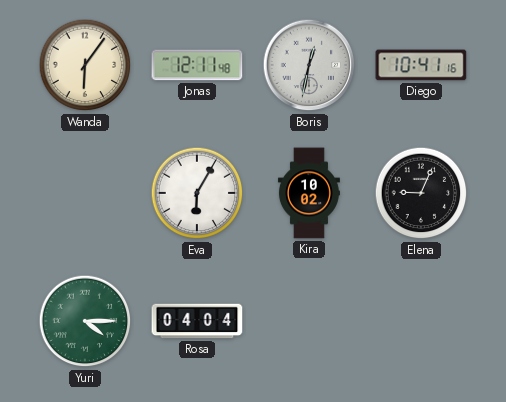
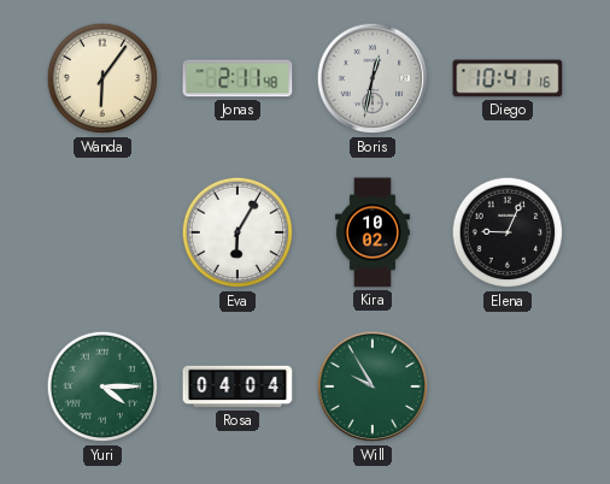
Jonas: 12:11 -> 2:11 (237, 78)
Will: none -> 9:55 (373, 386)
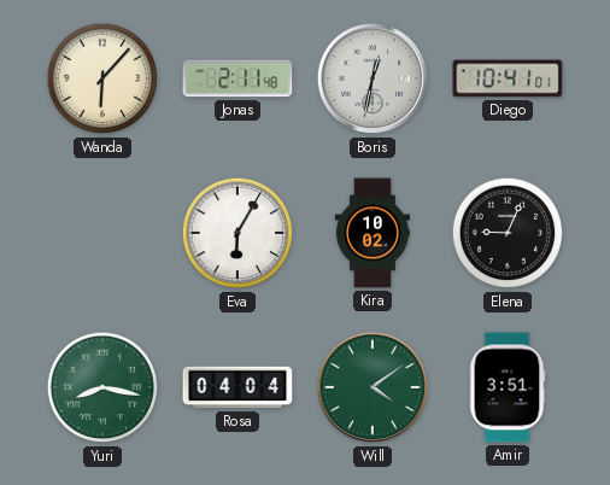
Wanda: 6:06 -> 6:07 (102, 78)
Diego: 10:41:16 -> 10:41:01 (508, 78)
Yuri: 4:15 -> 8:17 (102, 387)
Will: 9:55 -> 4:09 (373, 387)
Amir: none -> 3:51 (508, 387)
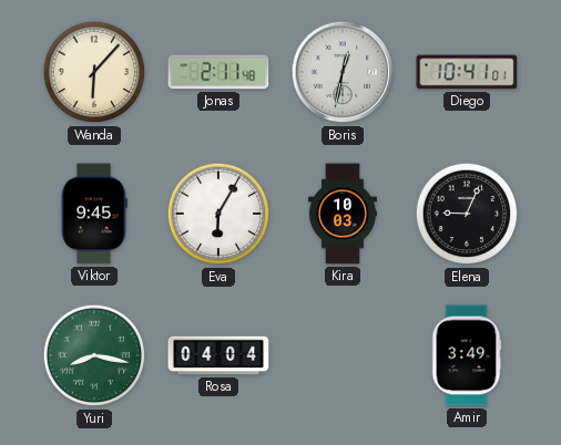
Viktor: none -> 9:45 (94, 214)
Kira: 10:02 -> 10:03 (343, 214)
Will: 4:09 -> none (373, 387)
Amir: 3:51 -> 3:49 (467, 355)
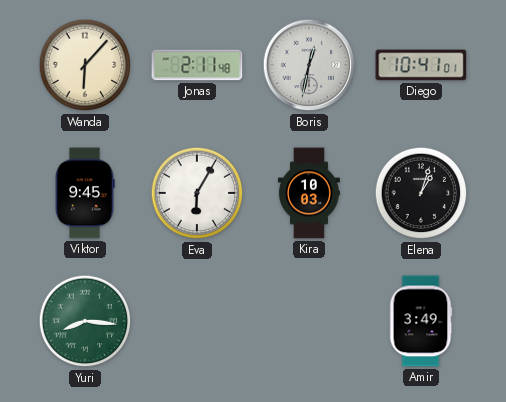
Elena: 9:04 -> 1:03 (421, 193)
Yuri: 8:17 -> 8:16 (85, 321)
Rosa: 04:04 -> none (218, 355)
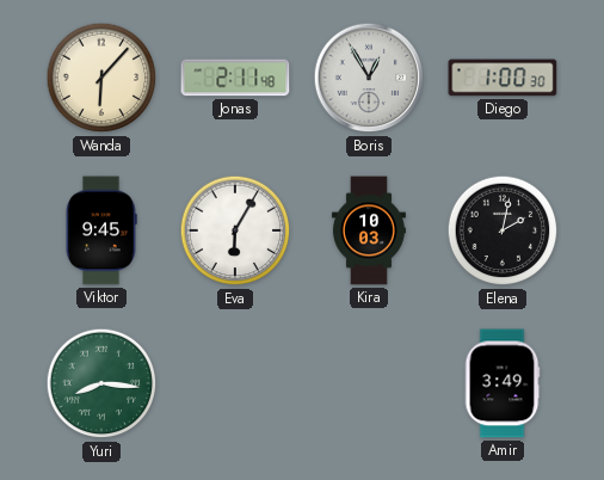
Boris: 12:32 -> 12:55 (369, 78)
Diego: 10:41 -> 1:00 (503, 78)
Elena: 1:03 -> 2:02 (503, 230)
